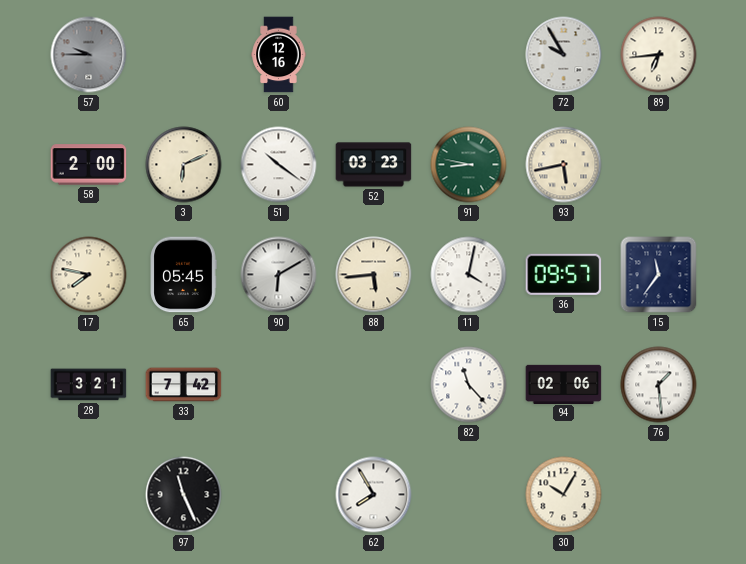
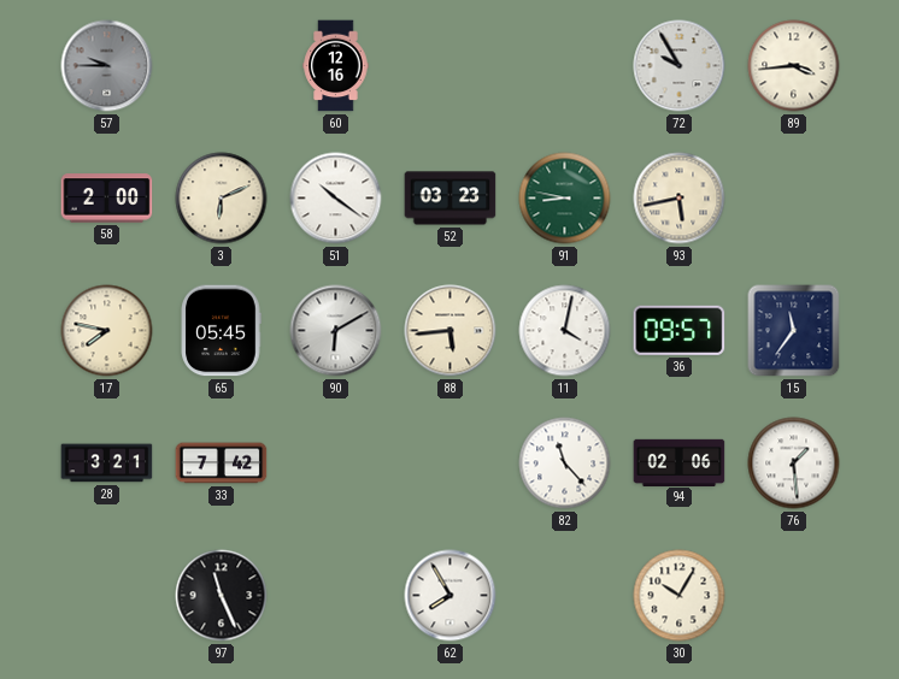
89: 6:44 -> 3:44 (794, 66)
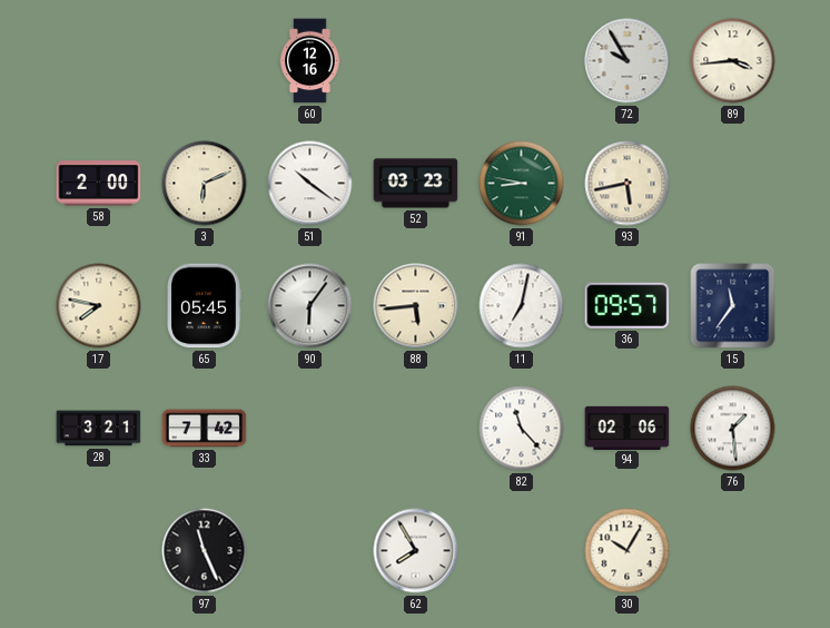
57: 9:45 -> none (107, 66)
90: 6:10 -> 6:06 (310, 306)
11: 4:02 -> 7:02 (522, 306)
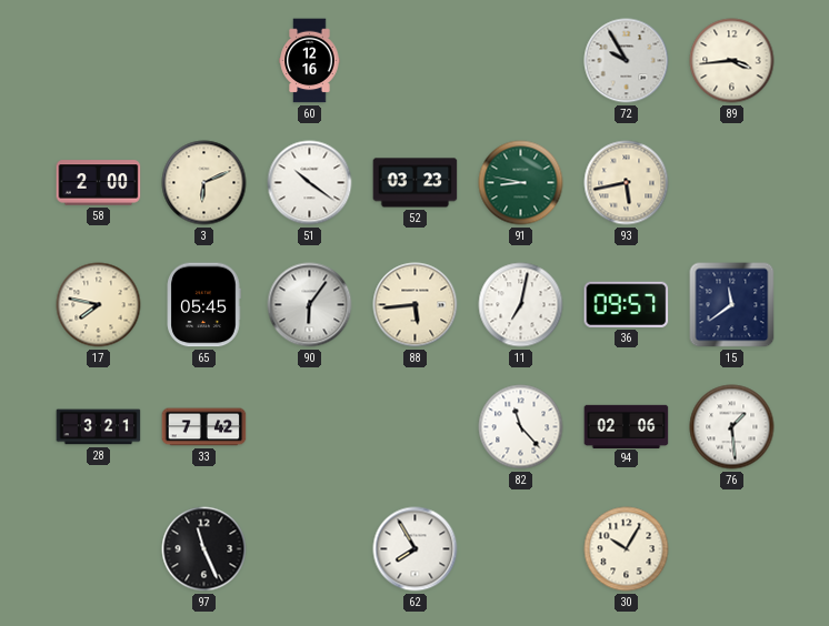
15: 11:36 -> 11:39 (732, 305)
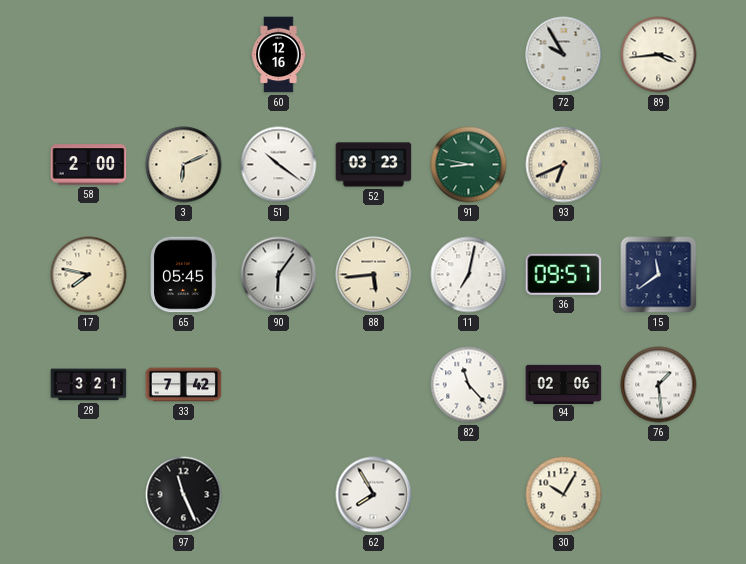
93: 5:43 -> 6:41 (564, 165)
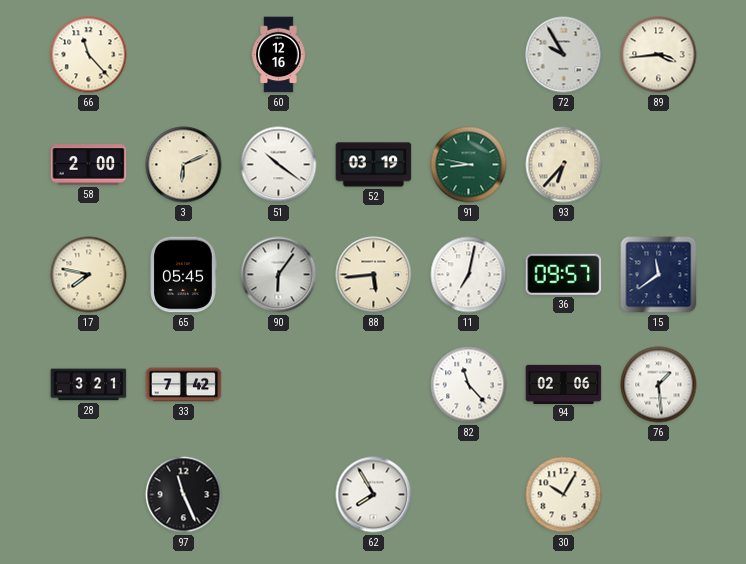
66: none -> 11:23 (89, 55)
52: 03:23 -> 03:19 (374, 165)
93: 6:41 -> 6:37 (564, 165)
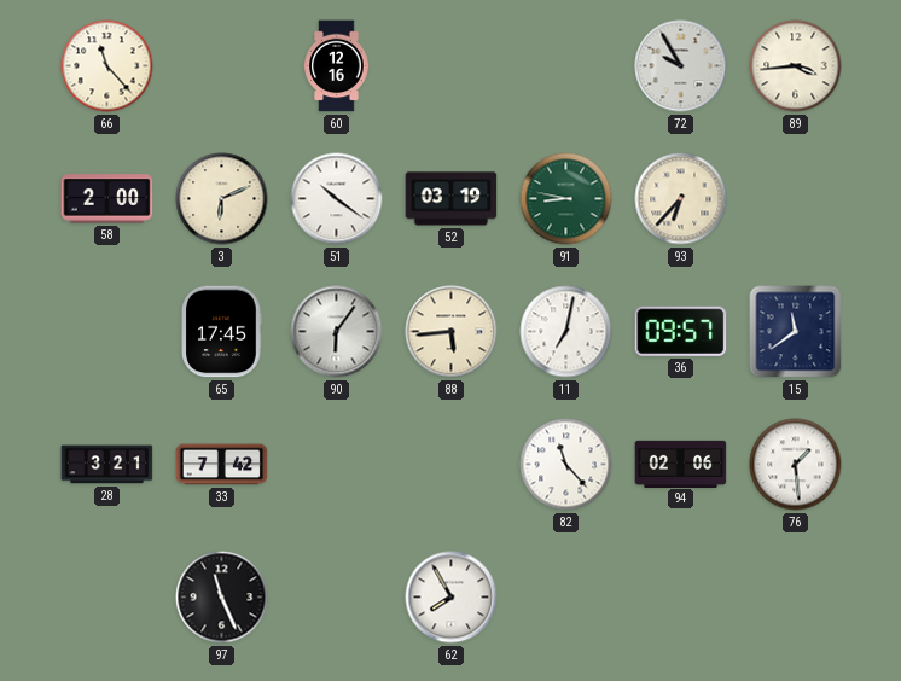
17: 7:47 -> none (89, 275)
65: 05:45 -> 17:45 (221, 332)
30: 10:05 -> none (564, 495)
